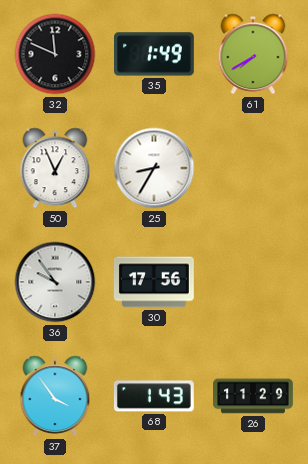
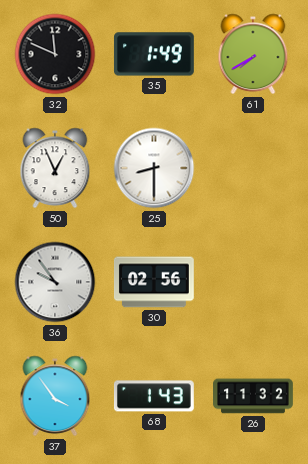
25: 8:35 -> 8:30 (154, 168)
30: 17:56 -> 02:56 (154, 282)
26: 11:29 -> 11:32 (254, 396)
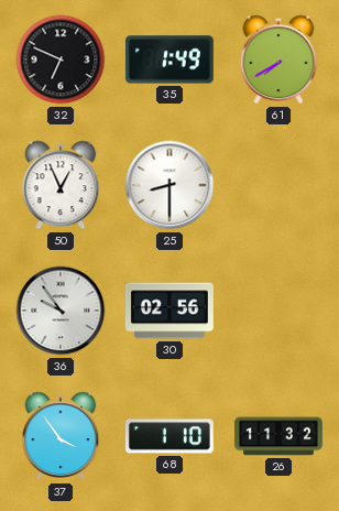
32: 11:49 -> 6:49 (61, 59)
68: 1:43 -> 1:10 (169, 436)
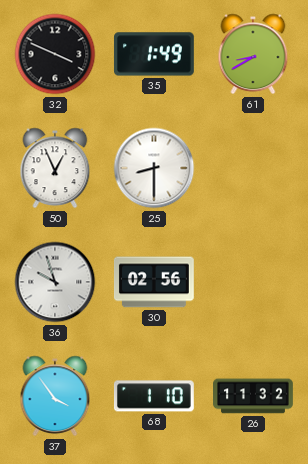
32: 6:49 -> 3:49 (55, 54)
61: 7:40 -> 8:40 (253, 54)
36: 9:54 -> 9:57 (55, 282)
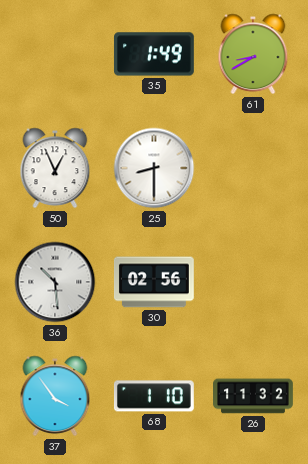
32: 3:49 -> none (55, 54)
36: 9:57 -> 10:29 (55, 282)
